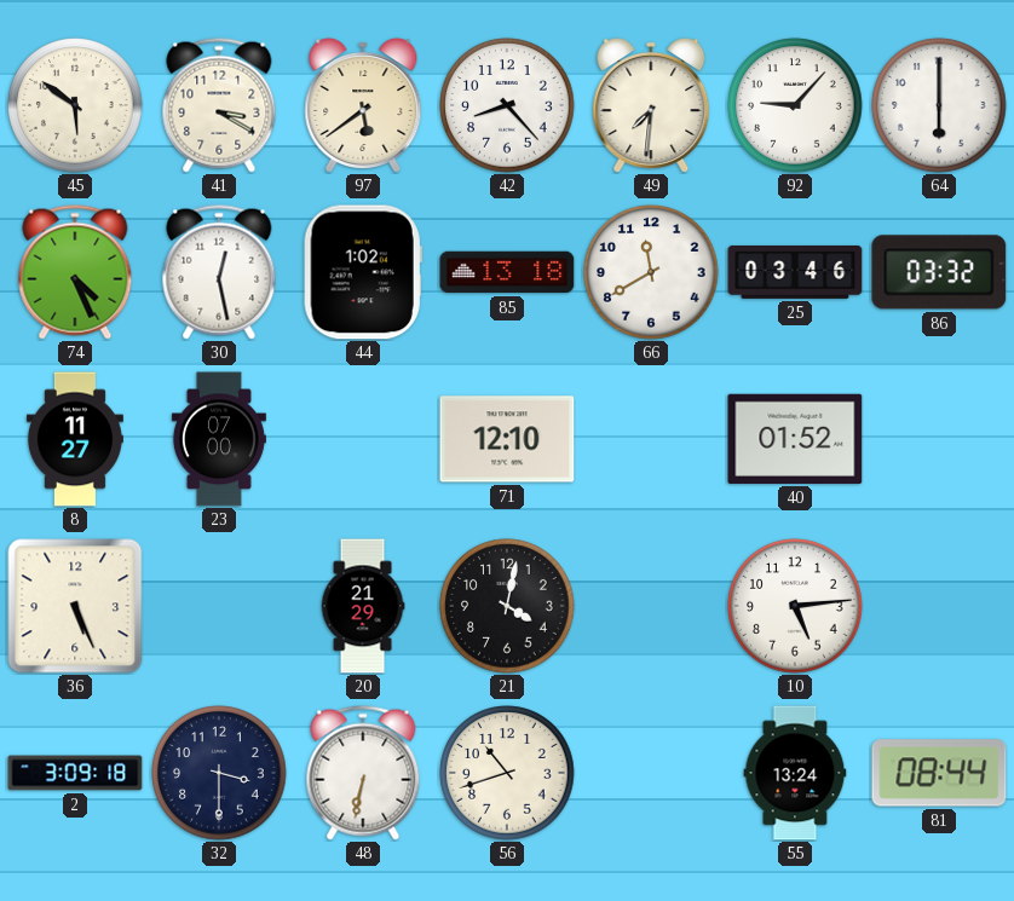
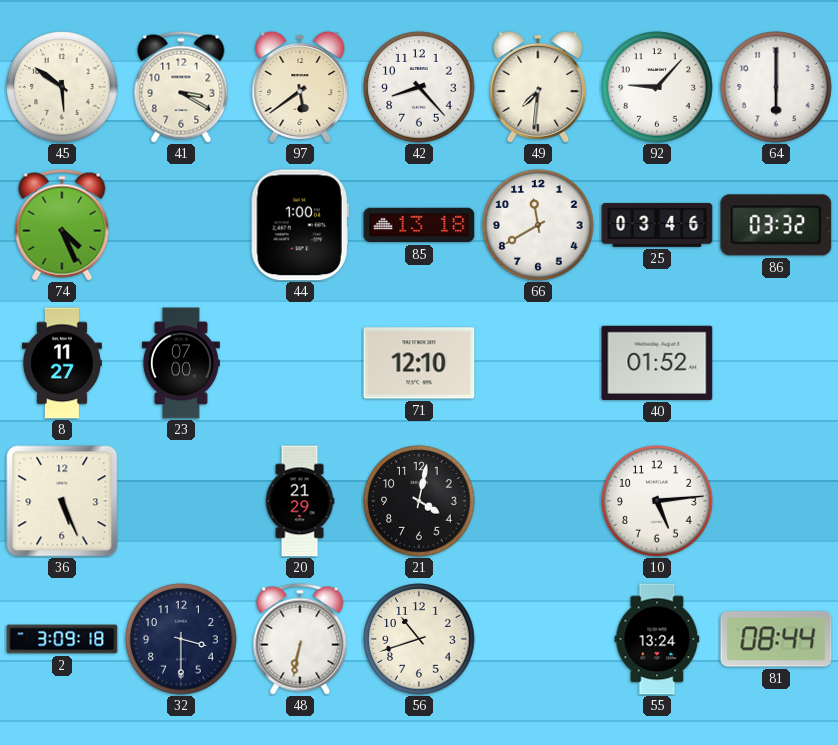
30: 12:28 -> none (219, 272)
44: 1:02 -> 1:00 (300, 225)
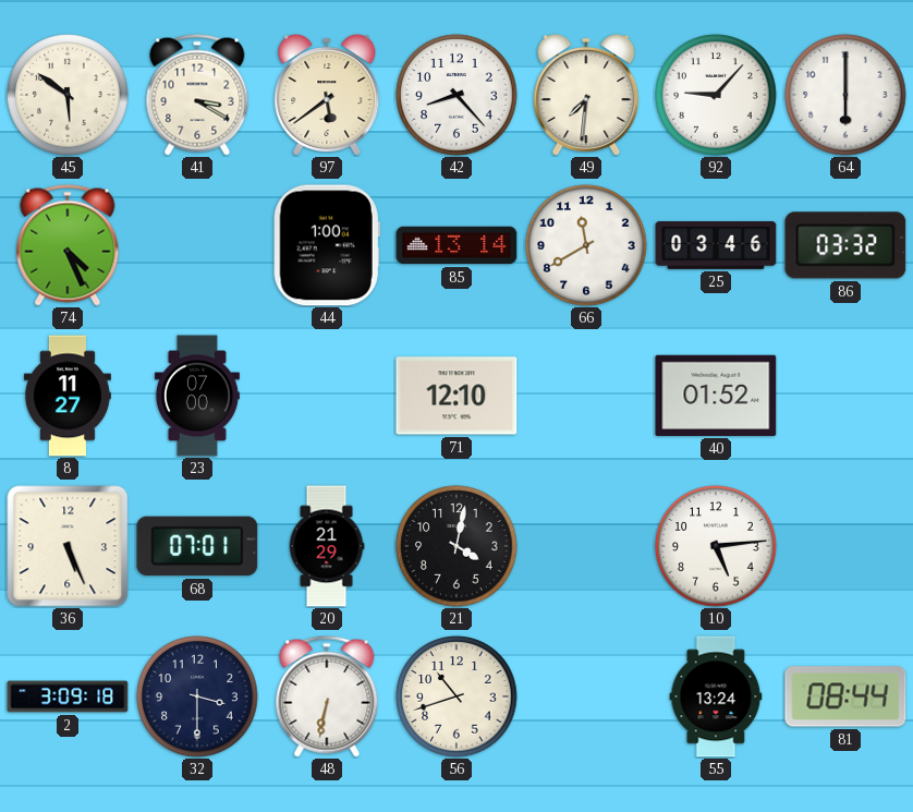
85: 13:18 -> 13:14 (456, 245)
68: none -> 07:01 (197, 546)
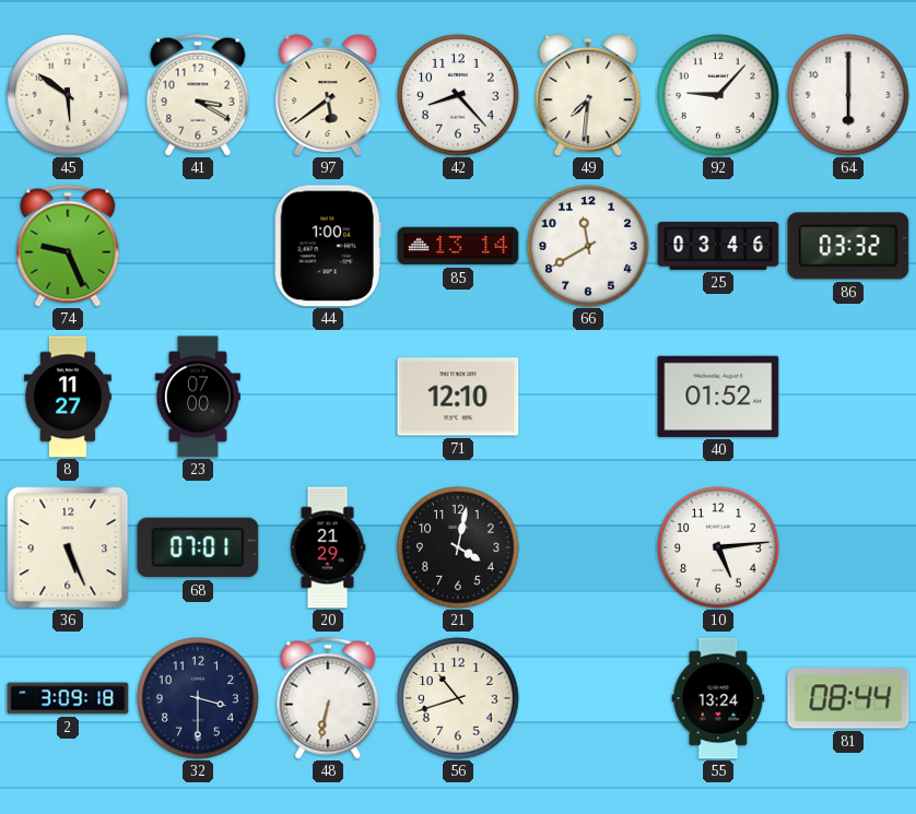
74: 4:26 -> 9:26 (68, 246)
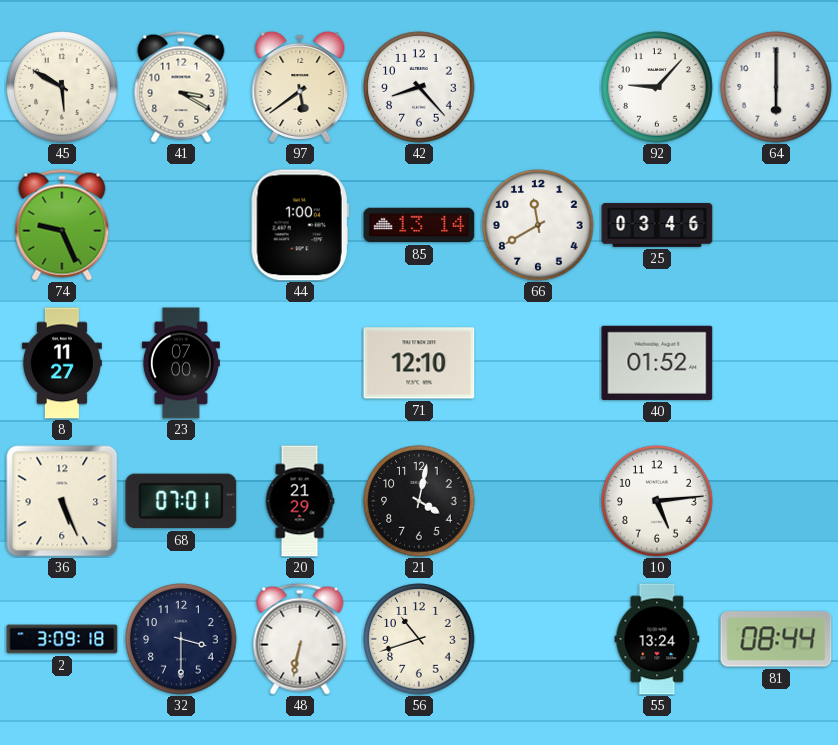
45: 5:51 -> 5:50 (62, 87)
49: 7:31 -> none (588, 95)
86: 03:32 -> none (848, 246)
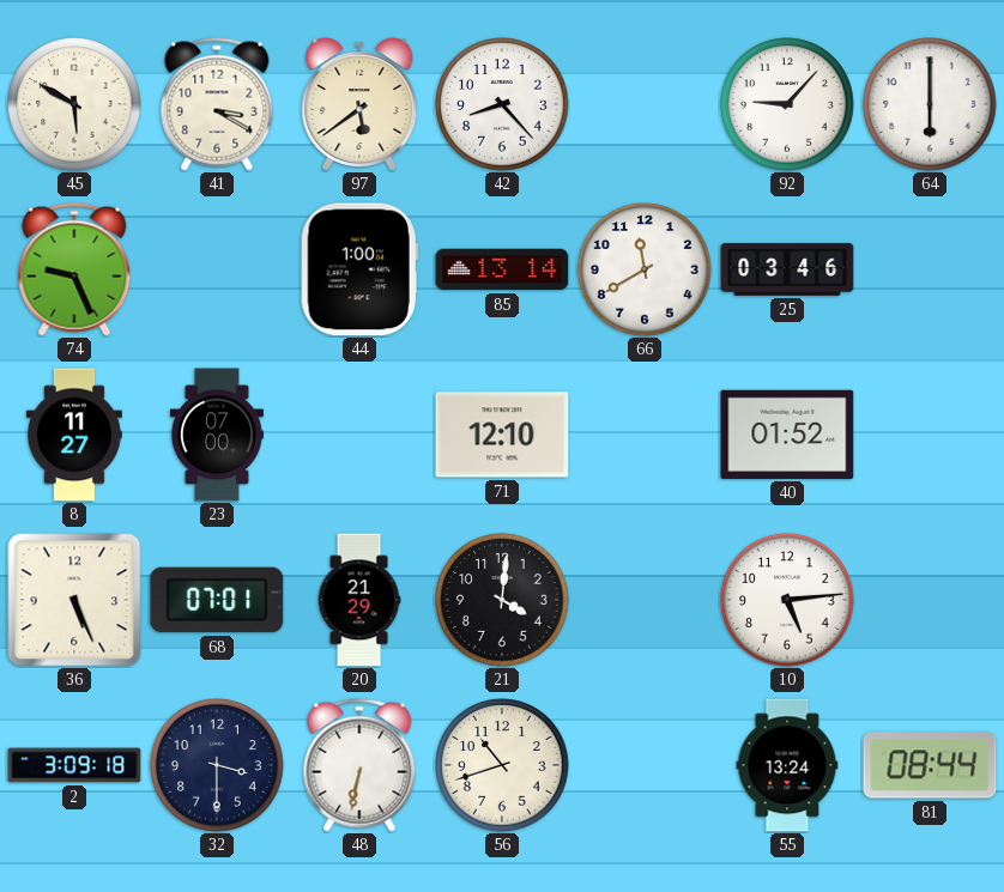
21: 4:02 -> 4:01 (502, 600)
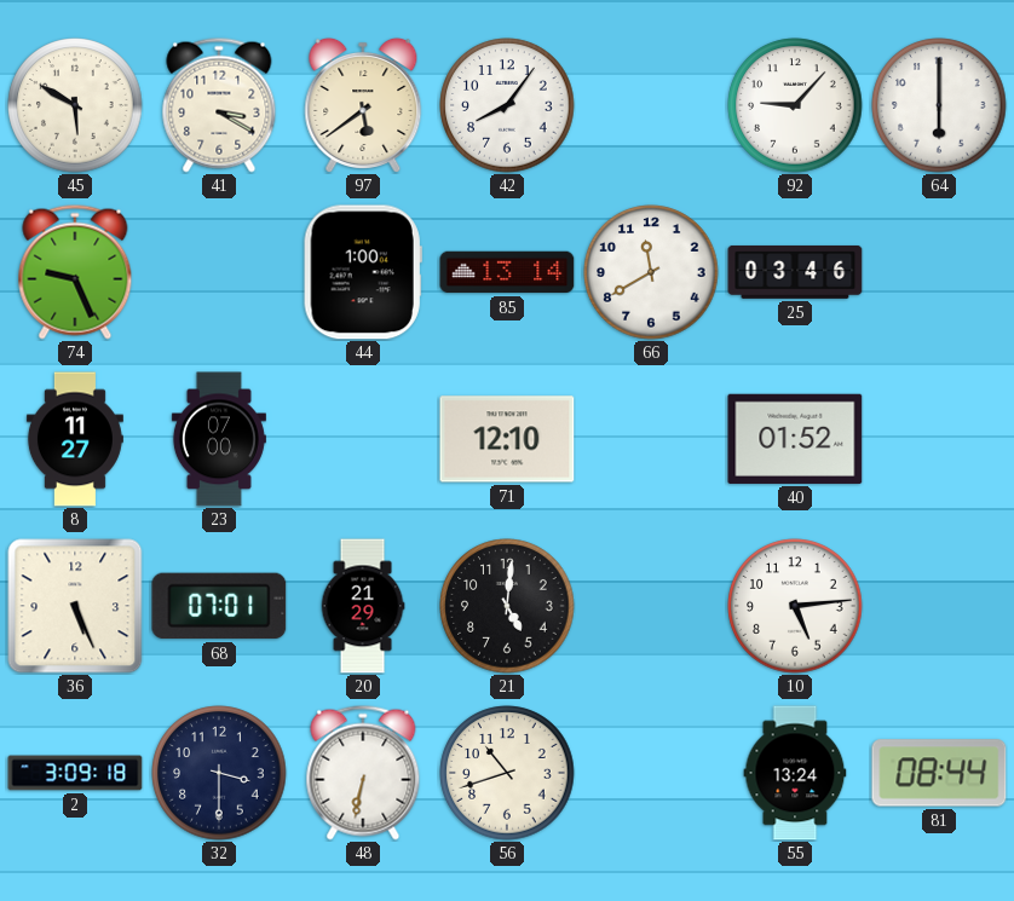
42: 8:23 -> 8:06 (507, 105)
21: 4:01 -> 5:01 (507, 606)
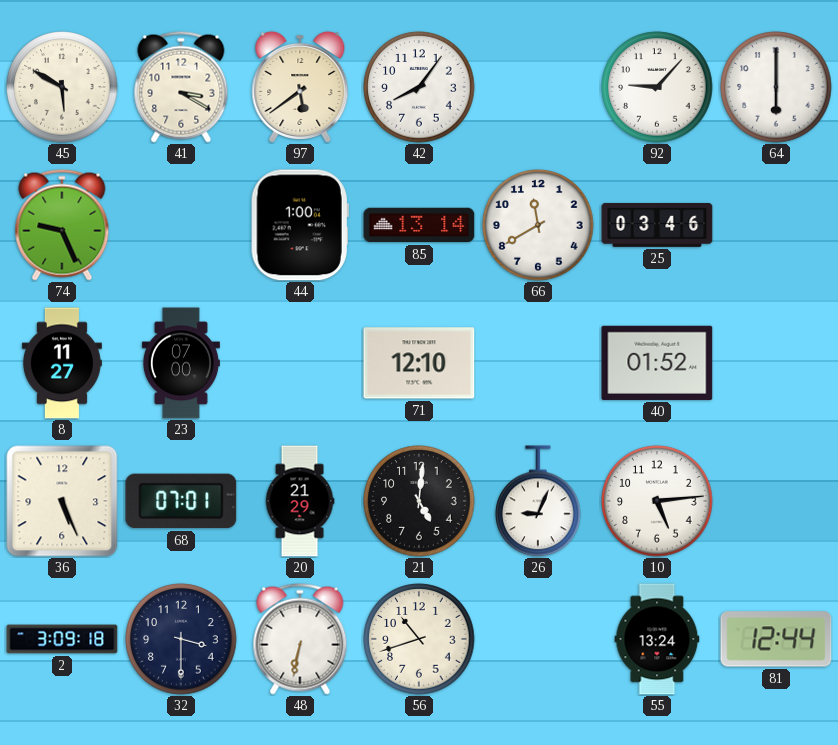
26: none -> 9:04 (538, 501)
81: 08:44 -> 12:44 (776, 639)
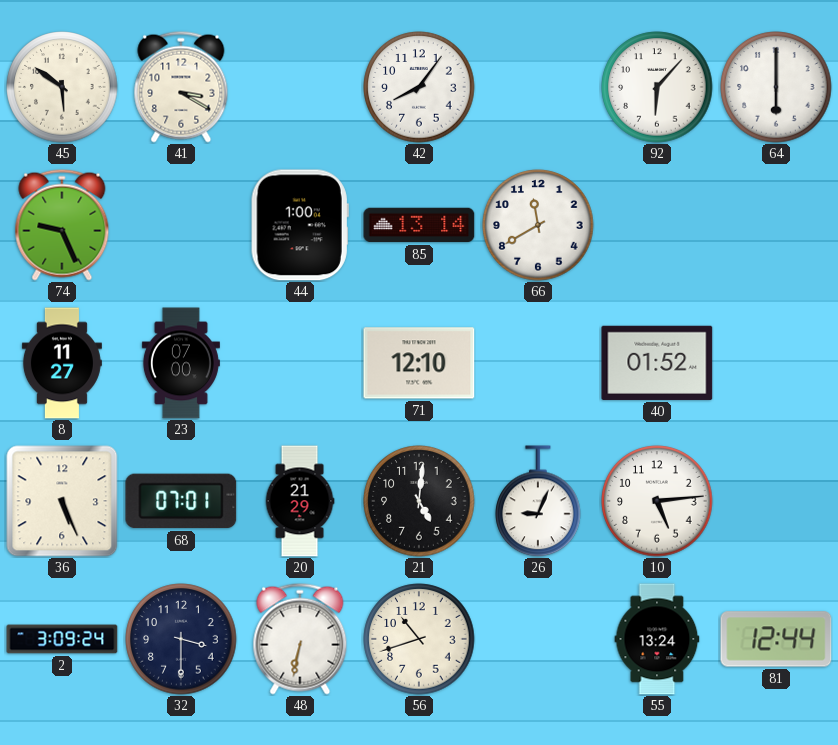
45: 5:50 -> 5:51 (62, 87)
97: 5:39 -> none (300, 87)
92: 9:07 -> 6:07 (657, 87)
25: 03:46 -> none (657, 225)
2: 3:09:18 -> 3:09:24 (62, 639)
